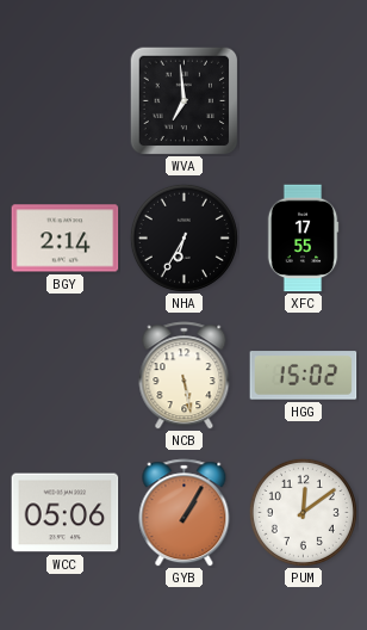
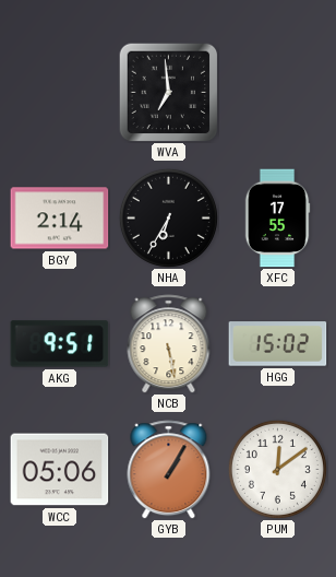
AKG: none -> 9:51 (60, 344)
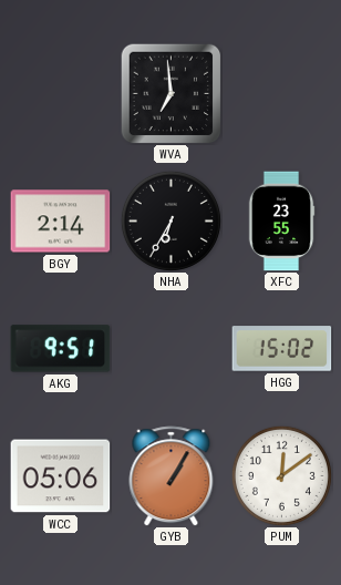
XFC: 17:55 -> 23:55 (281, 222)
NCB: 5:28 -> none (169, 344)
